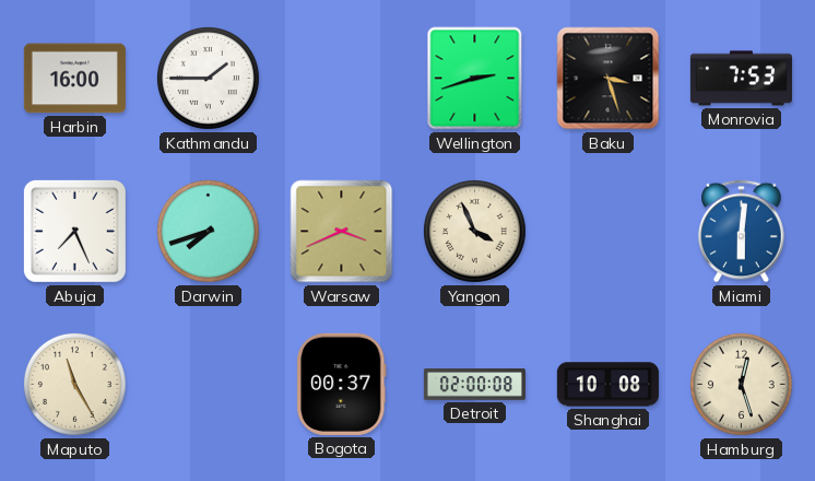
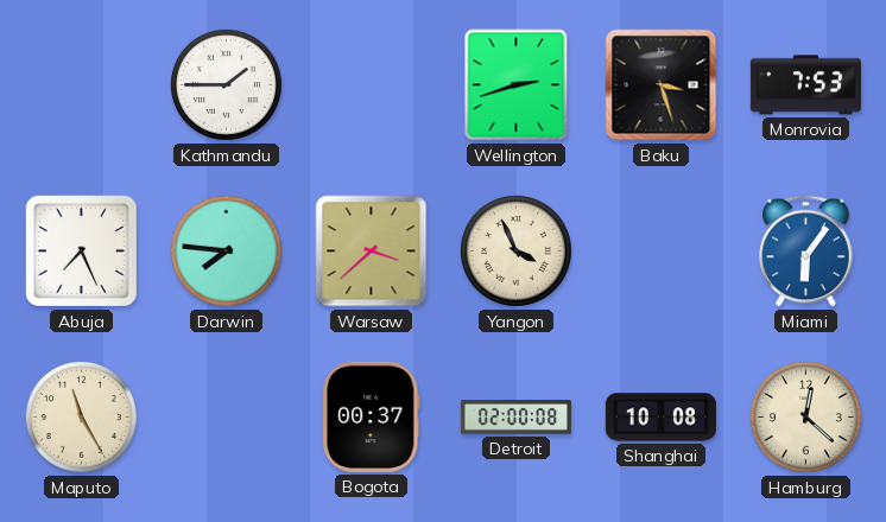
Harbin: 16:00 -> none (74, 79)
Darwin: 7:42 -> 7:46 (226, 250)
Warsaw: 3:41 -> 3:38 (372, 252)
Miami: 6:01 -> 6:06 (806, 252)
Hamburg: 12:27 -> 12:22 (805, 416)
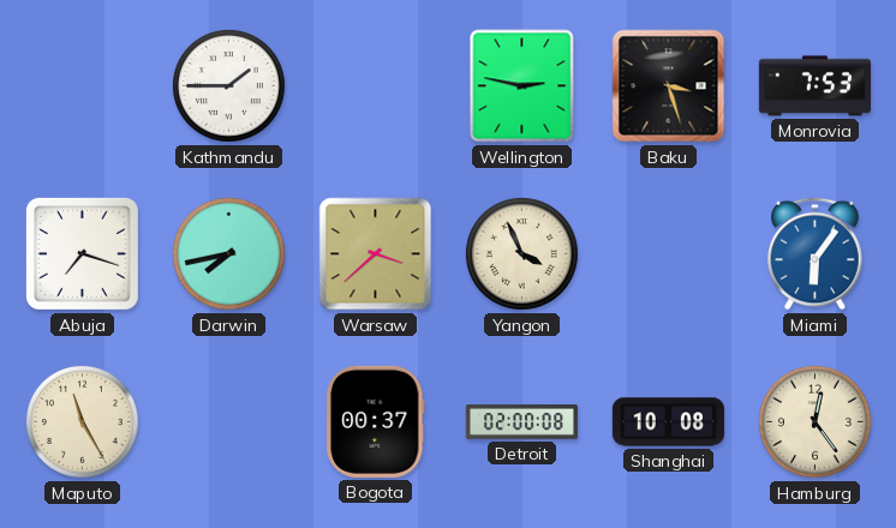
Wellington: 2:42 -> 2:47 (522, 86)
Abuja: 7:26 -> 7:18 (82, 253)
Darwin: 7:46 -> 7:43 (228, 253)
Hamburg: 12:22 -> 12:24 (814, 421)
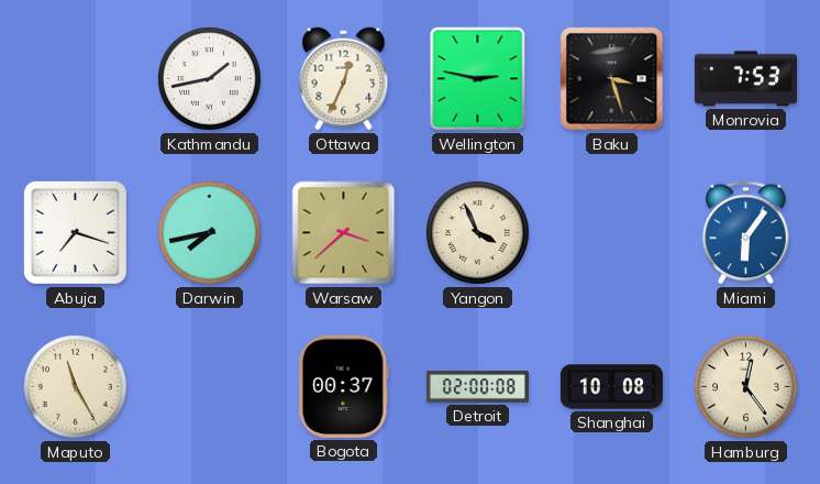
Kathmandu: 1:45 -> 1:43 (209, 78)
Ottawa: none -> 12:34 (344, 79)
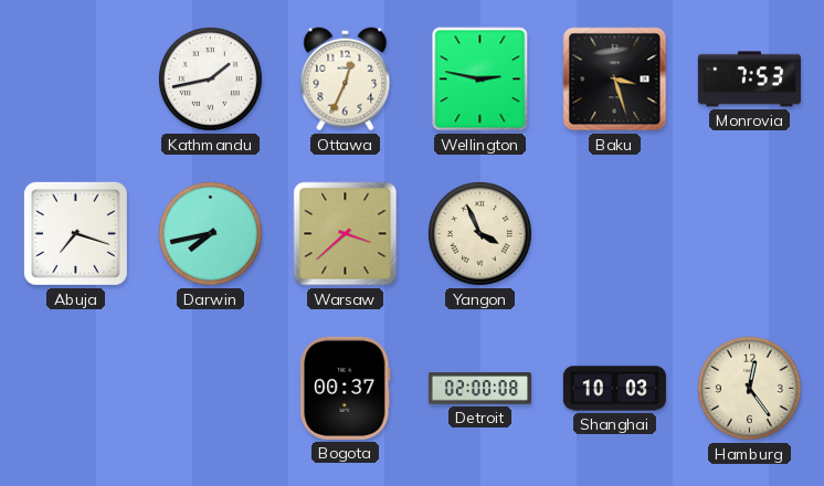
Miami: 6:06 -> none (746, 233)
Maputo: 11:25 -> none (75, 386)
Shanghai: 10:08 -> 10:03 (614, 389)
